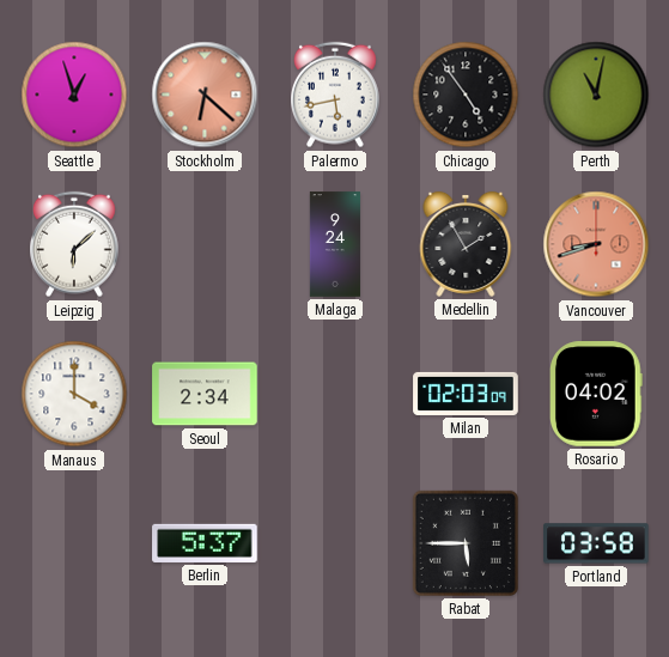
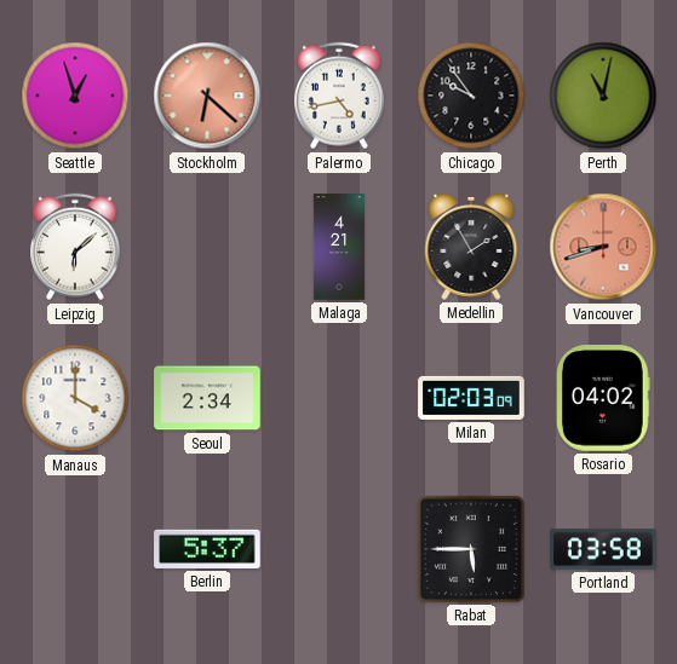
Palermo: 5:43 -> 4:43 (340, 96)
Chicago: 4:54 -> 9:54 (471, 96)
Malaga: 9:24 -> 4:21 (339, 247)
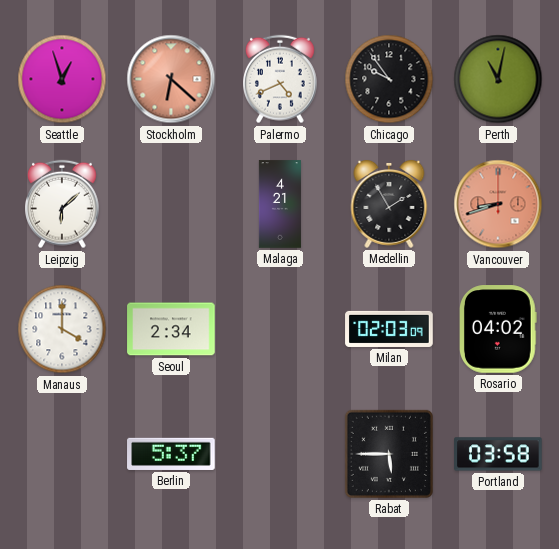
Palermo: 4:43 -> 4:41 (281, 79)
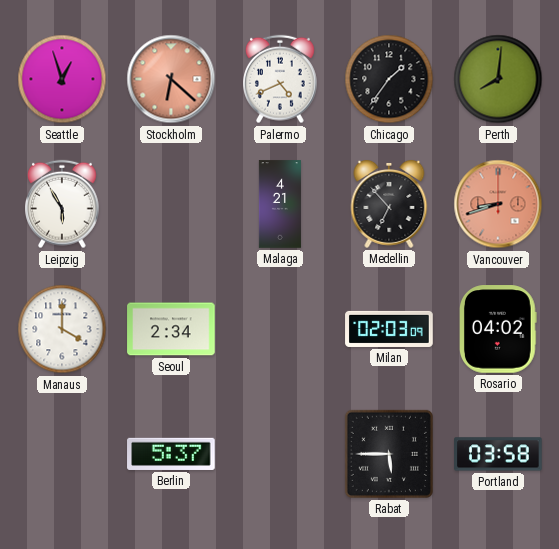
Chicago: 9:54 -> 1:36 (389, 79)
Perth: 11:02 -> 8:01 (498, 79)
Leipzig: 6:08 -> 5:55 (63, 204)
Medellin: 1:55 -> 6:53 (389, 204)
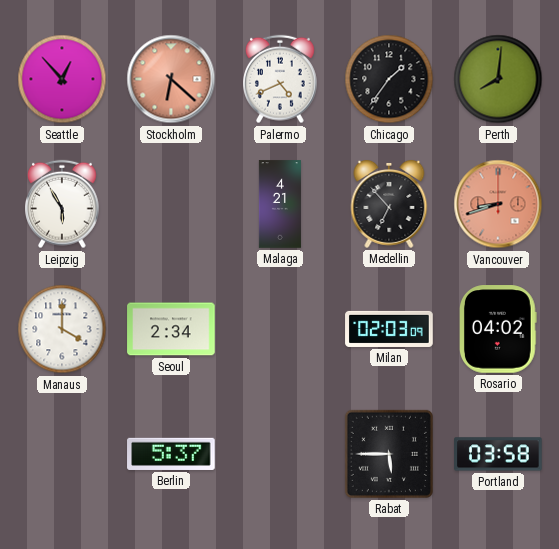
Seattle: 12:57 -> 12:53 (62, 79)
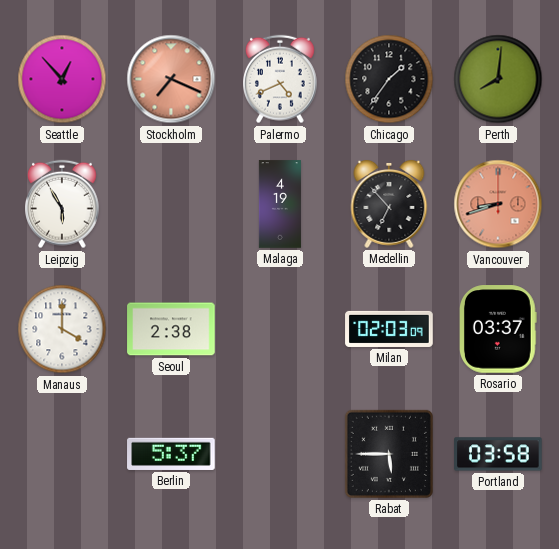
Stockholm: 6:22 -> 7:19 (171, 79)
Malaga: 4:21 -> 4:19 (280, 204)
Seoul: 2:34 -> 2:38 (171, 329)
Rosario: 04:02 -> 03:37 (499, 329)
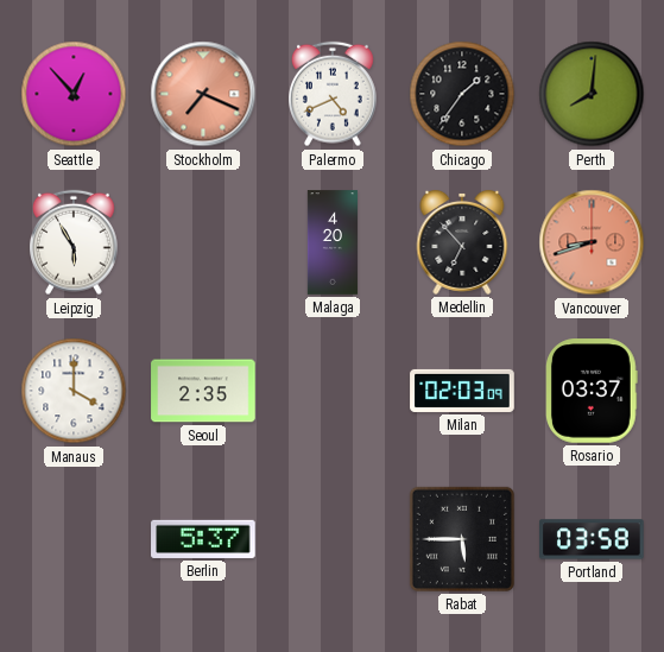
Malaga: 4:19 -> 4:20 (333, 242)
Seoul: 2:38 -> 2:35 (203, 391)
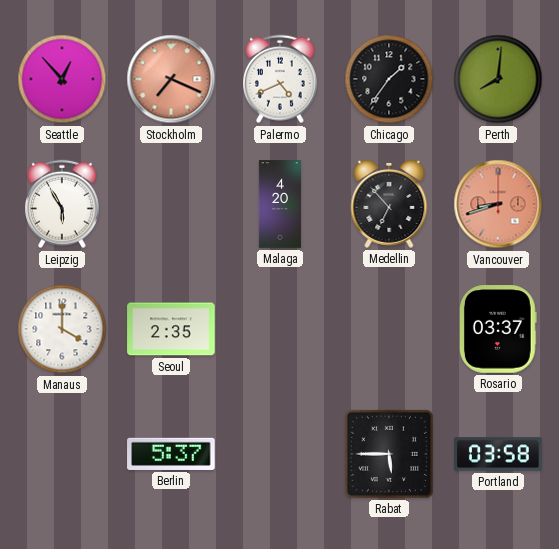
Milan: 02:03 -> none (462, 391)
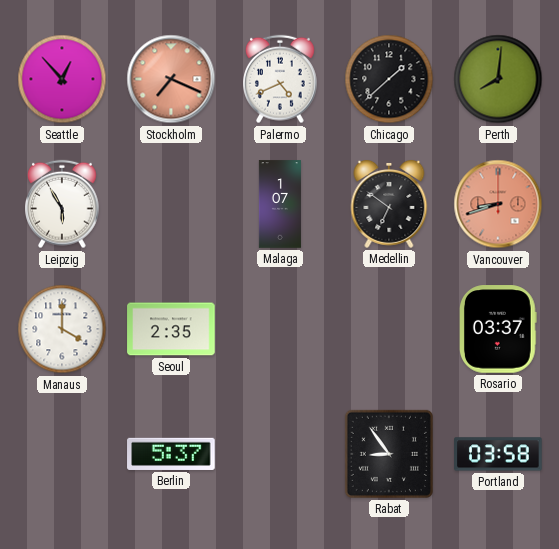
Chicago: 1:36 -> 1:38 (389, 79)
Malaga: 4:20 -> 1:07 (280, 204)
Medellin: 6:53 -> 6:51 (389, 204)
Rabat: 5:45 -> 8:54 (389, 454)
